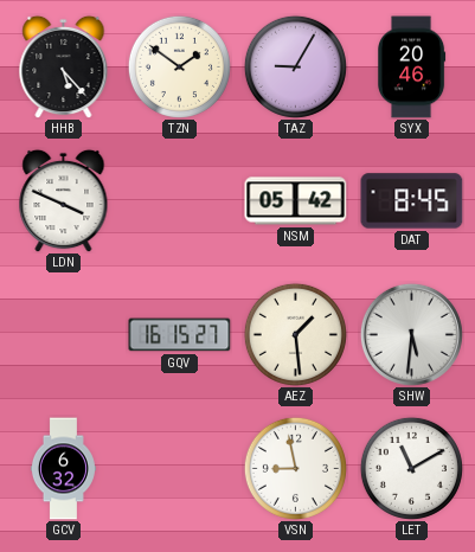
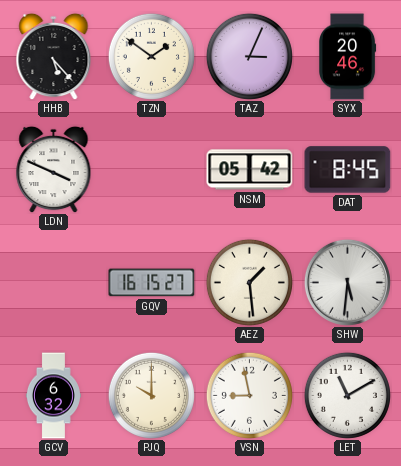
TAZ: 9:05 -> 3:04 (249, 56)
PJQ: none -> 10:00 (151, 395)
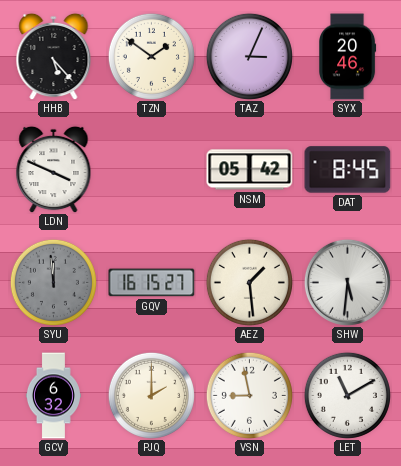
SYU: none -> 11:59 (53, 282)
PJQ: 10:00 -> 2:00 (151, 395)
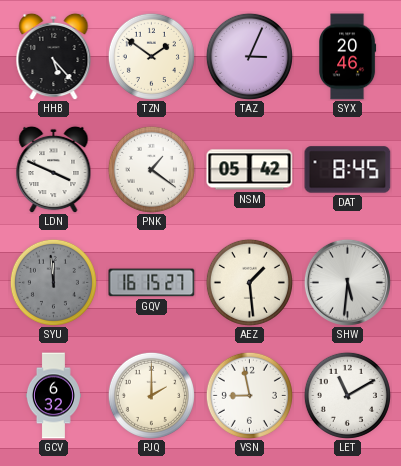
PNK: none -> 1:21 (151, 169)
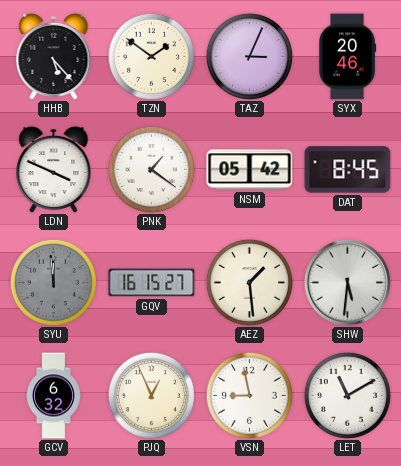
PJQ: 2:00 -> 12:56 (151, 395)
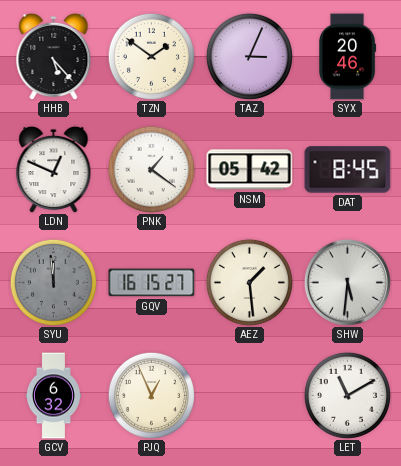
LDN: 3:49 -> 12:49 (54, 169)
VSN: 8:58 -> none (249, 395)
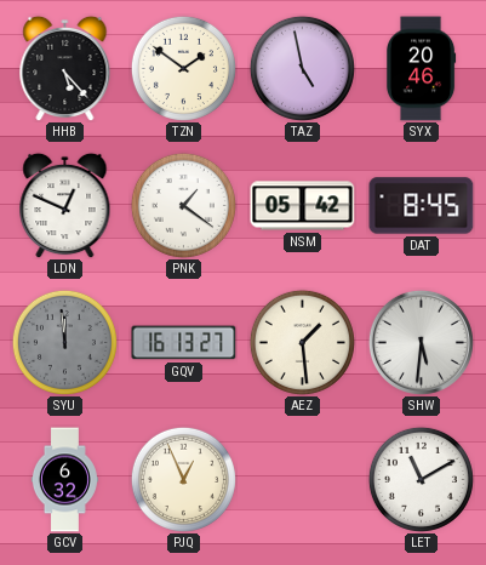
TAZ: 3:04 -> 4:58 (302, 68)
GQV: 16:15 -> 16:13 (184, 343)
